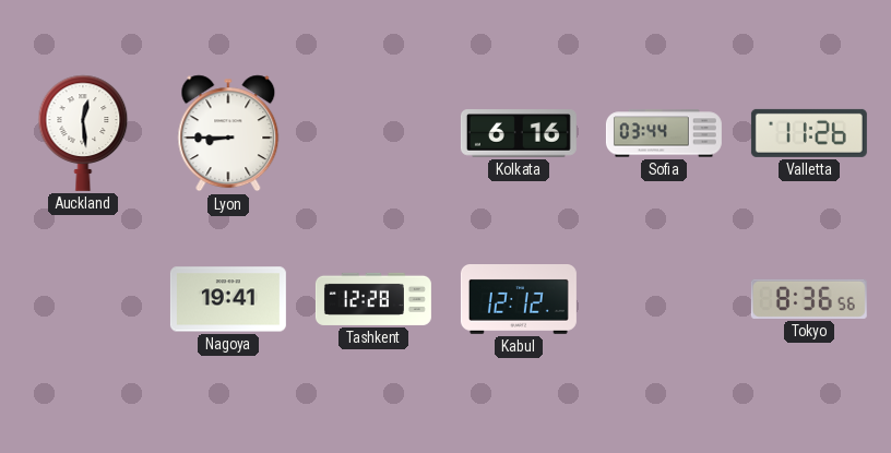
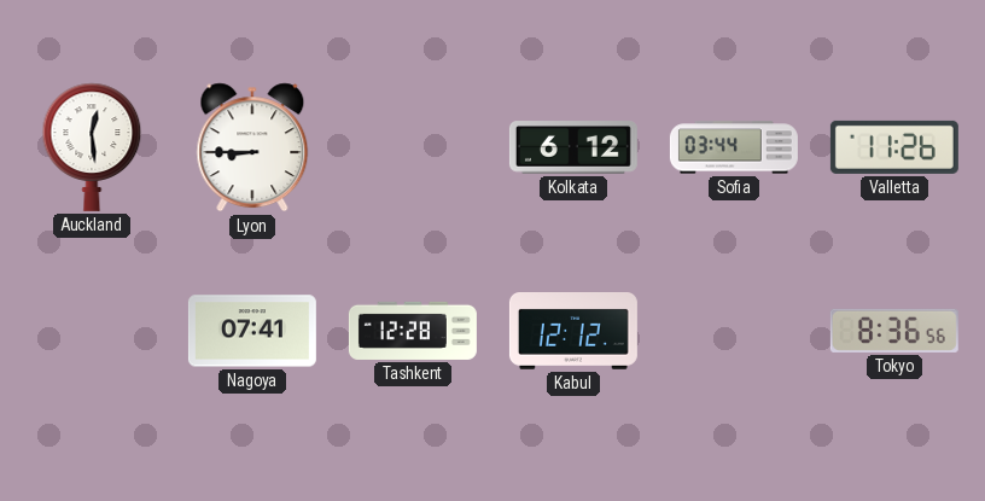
Kolkata: 6:16 -> 6:12 (573, 147)
Nagoya: 19:41 -> 07:41 (252, 331)
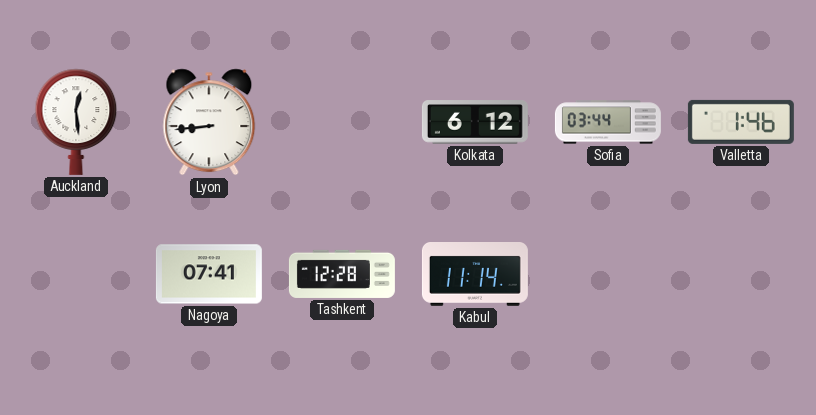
Lyon: 8:45 -> 8:44 (209, 122)
Valletta: 11:26 -> 1:46 (741, 122)
Kabul: 12:12 -> 11:14 (475, 275)
Tokyo: 8:36 -> none (894, 331)
